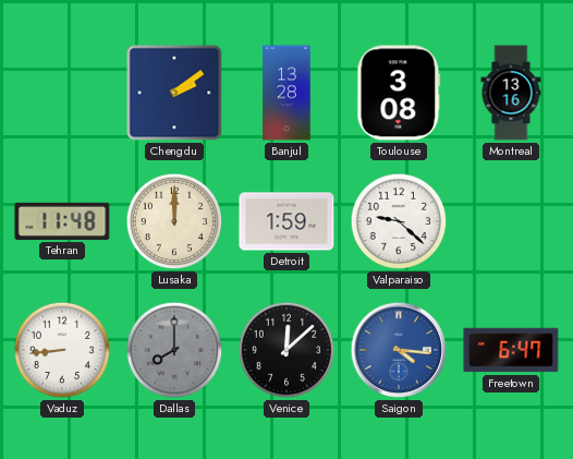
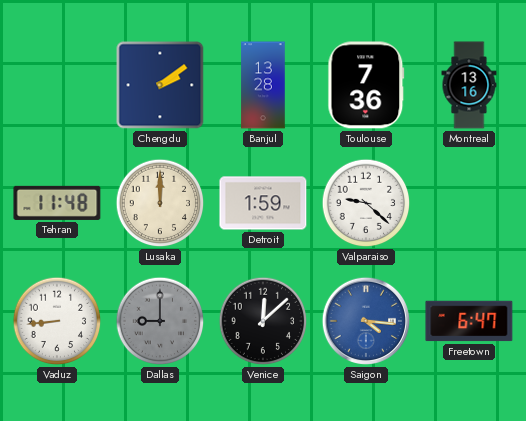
Toulouse: 3:08 -> 7:36 (366, 85)
Dallas: 8:00 -> 9:00 (160, 321)
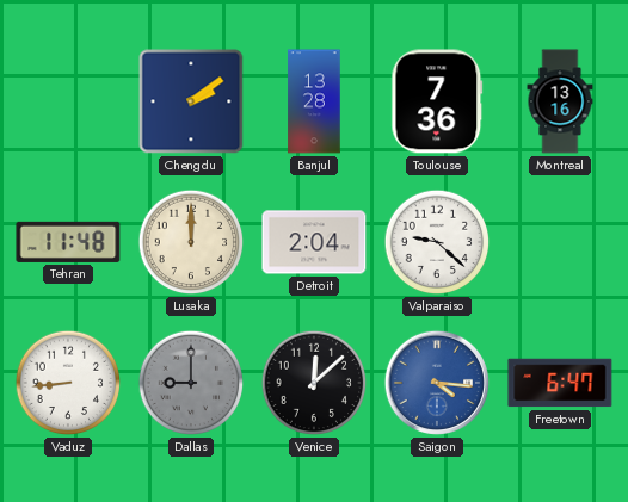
Detroit: 1:59 -> 2:04 (314, 242)
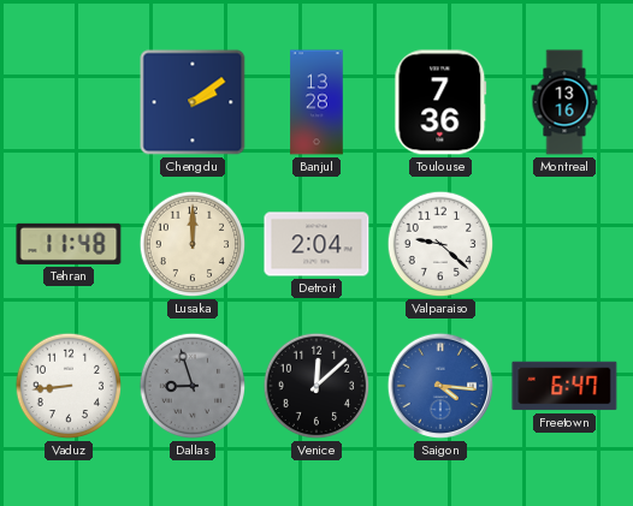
Dallas: 9:00 -> 8:57 (193, 386)
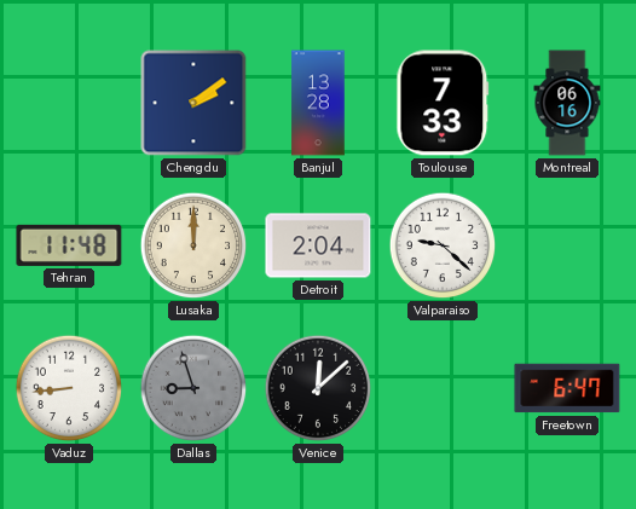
Toulouse: 7:36 -> 7:33 (443, 103)
Montreal: 13:16 -> 06:16 (567, 103)
Saigon: 4:16 -> none (440, 386)
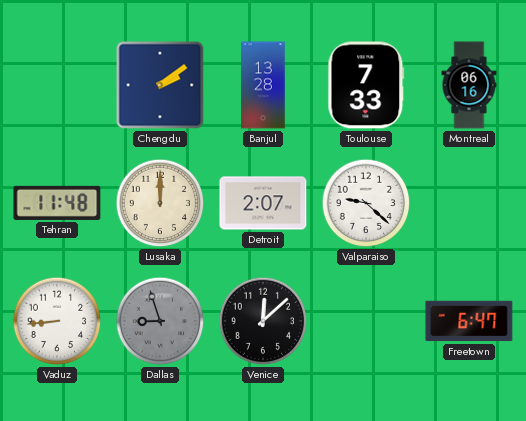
Detroit: 2:04 -> 2:07 (263, 203)
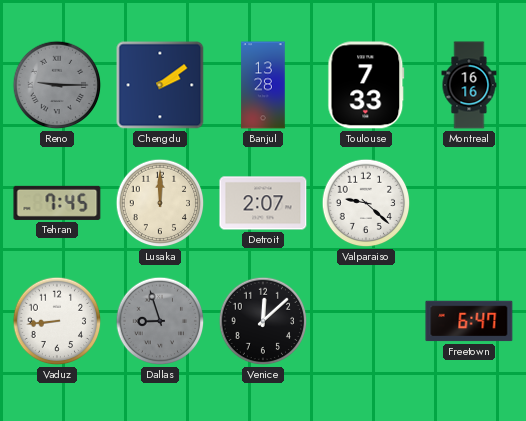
Reno: none -> 9:15 (57, 85)
Montreal: 06:16 -> 16:16 (469, 85)
Tehran: 11:48 -> 7:45 (57, 203)
